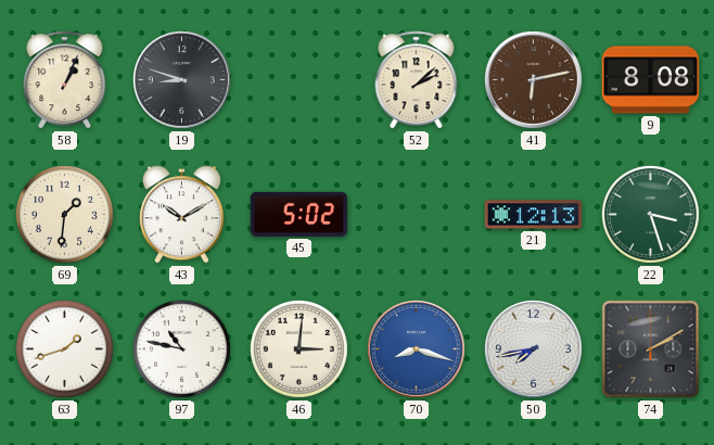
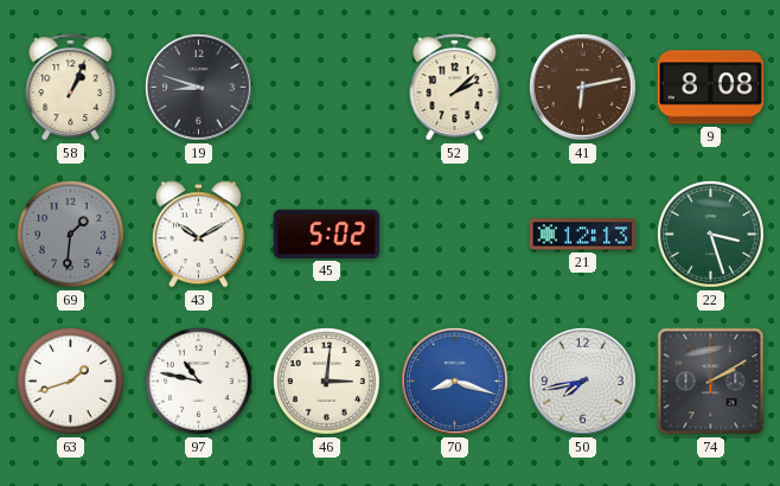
69 dial: cream -> grey (70, 234)
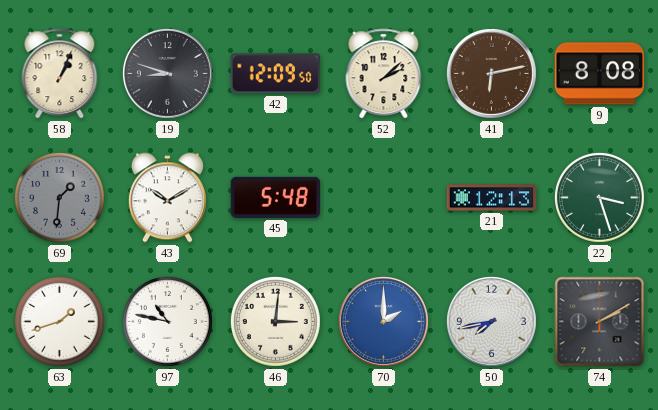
42: none -> 12:09 (276, 74)
45: 5:02 -> 5:48 (276, 197)
70: 8:18 -> 2:00 (383, 321)
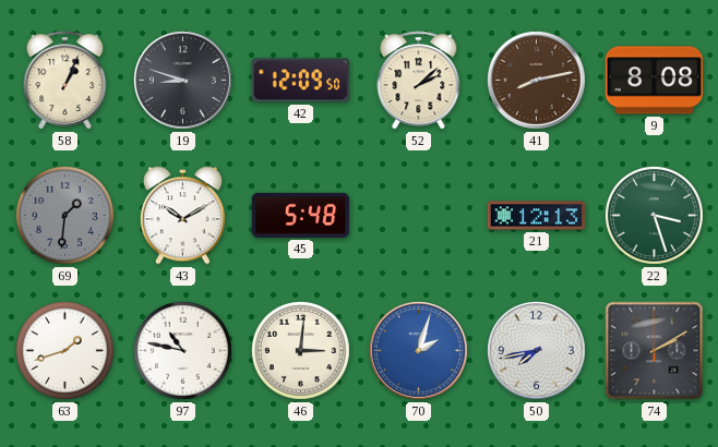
41: 6:13 -> 8:13 (536, 80)
70: 2:00 -> 2:03 (418, 350)
